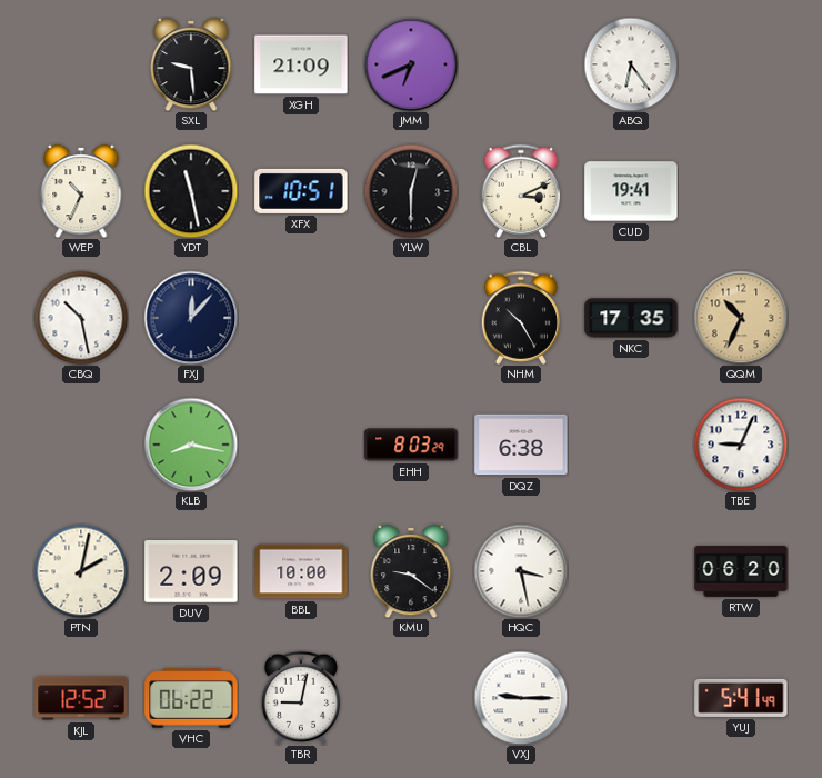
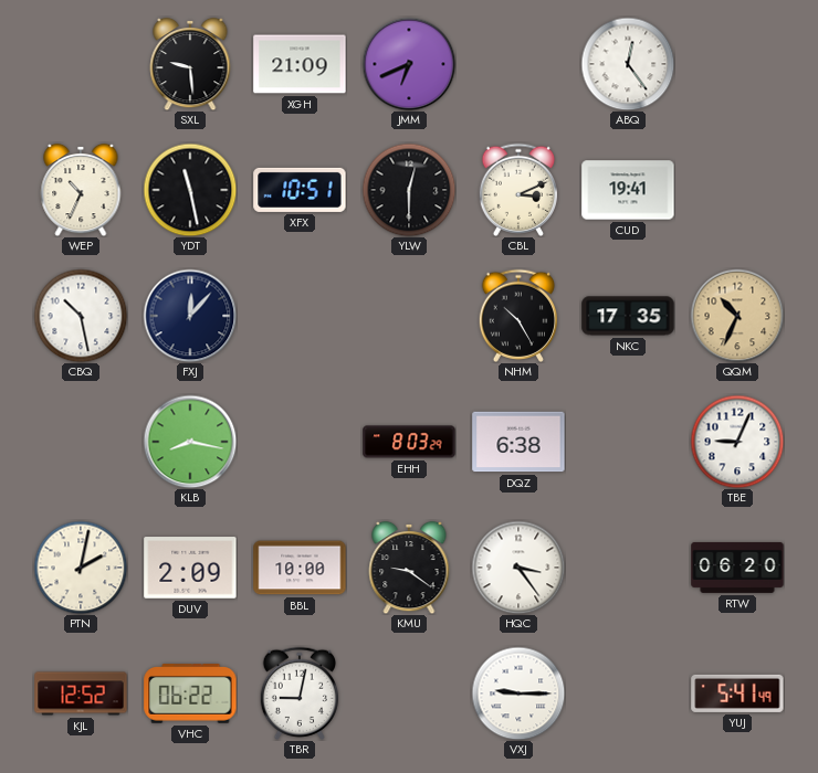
ABQ: 6:24 -> 12:24 (628, 64)
HQC: 3:28 -> 3:24 (518, 568)
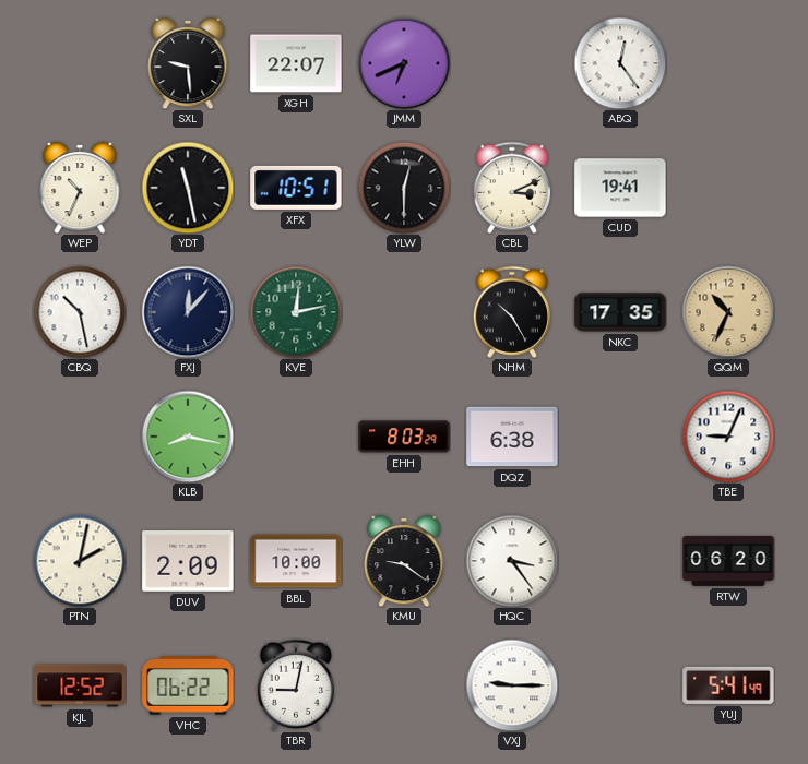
XGH: 21:09 -> 22:07 (296, 63)
KVE: none -> 12:13 (296, 312)
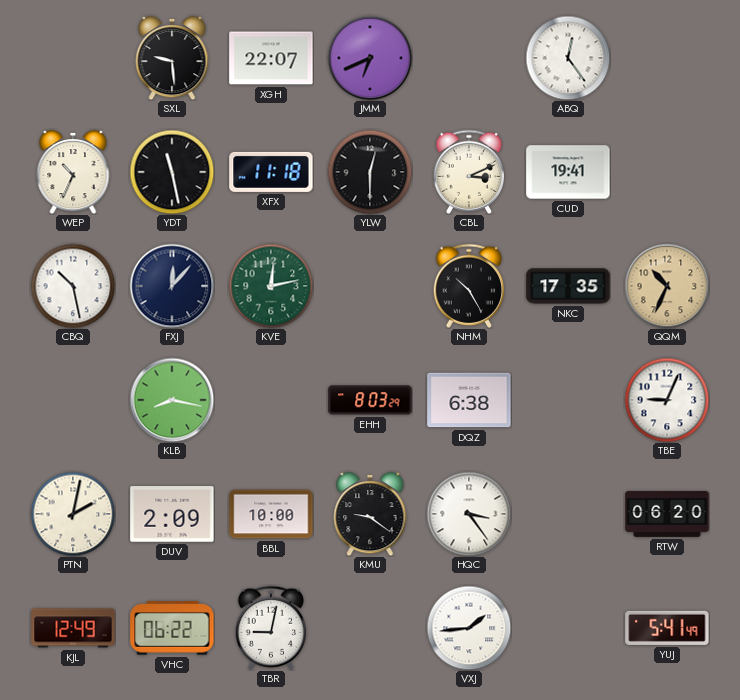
XFX: 10:51 -> 11:18 (271, 172)
KJL: 12:52 -> 12:49 (73, 628)
VXJ: 9:15 -> 1:44 (469, 628)
